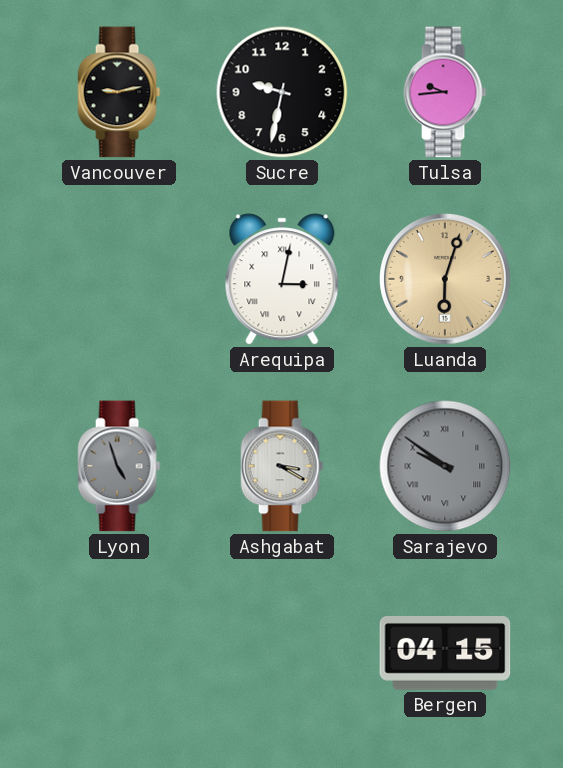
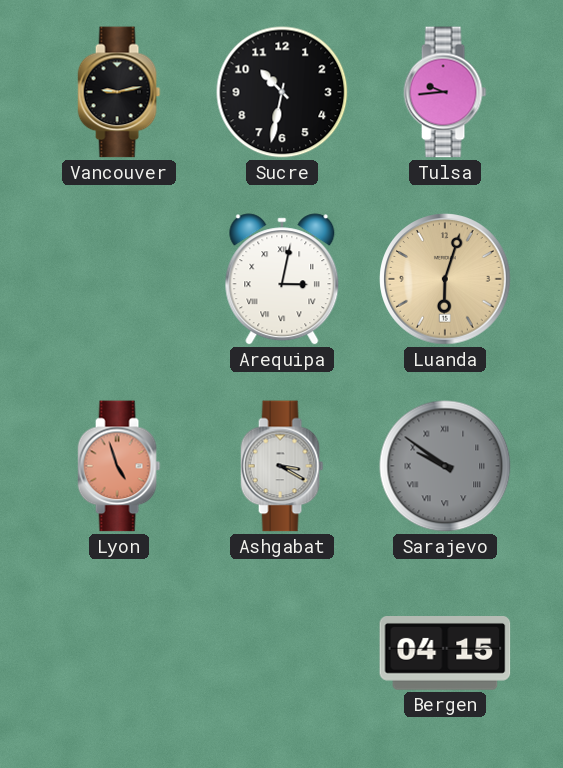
Sucre: 9:32 -> 10:32 (282, 92)
Lyon dial: grey -> salmon (119, 466)
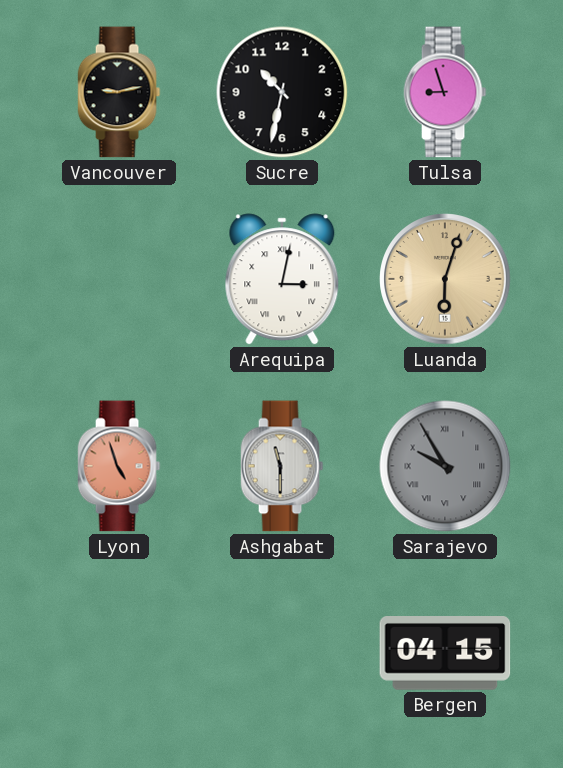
Tulsa: 9:44 -> 8:57 (445, 92)
Ashgabat: 3:20 -> 11:30 (282, 466)
Sarajevo: 9:51 -> 9:55 (445, 466)
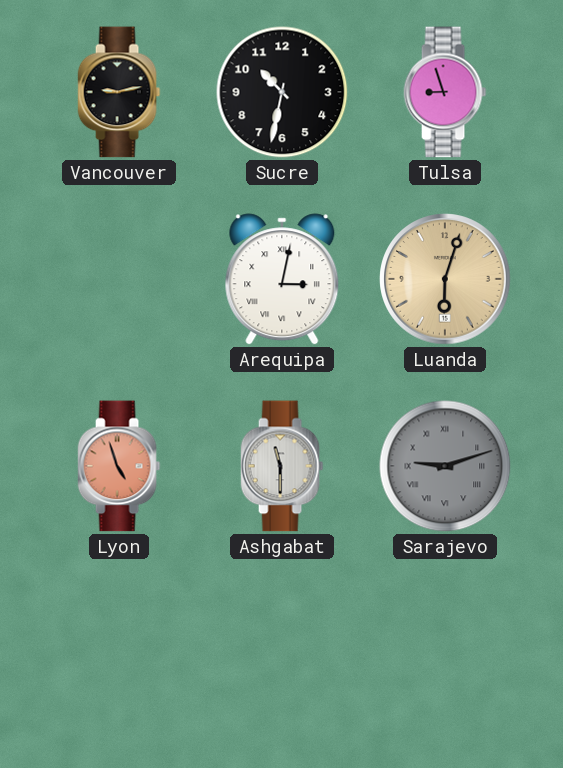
Sarajevo: 9:55 -> 9:12 (445, 466)
Bergen: 04:15 -> none (445, 654)
